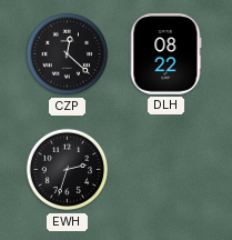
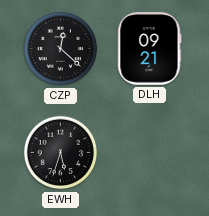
DLH: 08:22 -> 09:21 (149, 49)
EWH: 2:33 -> 5:33 (61, 153)
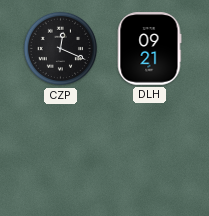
CZP: 12:22 -> 12:19 (61, 49)
EWH: 5:33 -> none (61, 153)
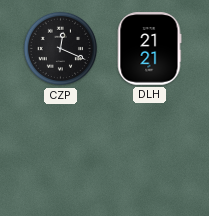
DLH: 09:21 -> 21:21 (149, 49)
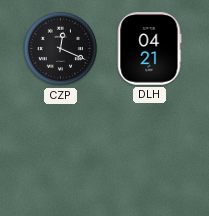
DLH: 21:21 -> 04:21 (149, 49)
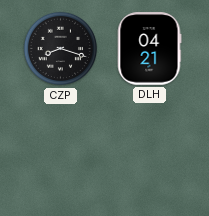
CZP: 12:19 -> 8:18 (61, 49)
